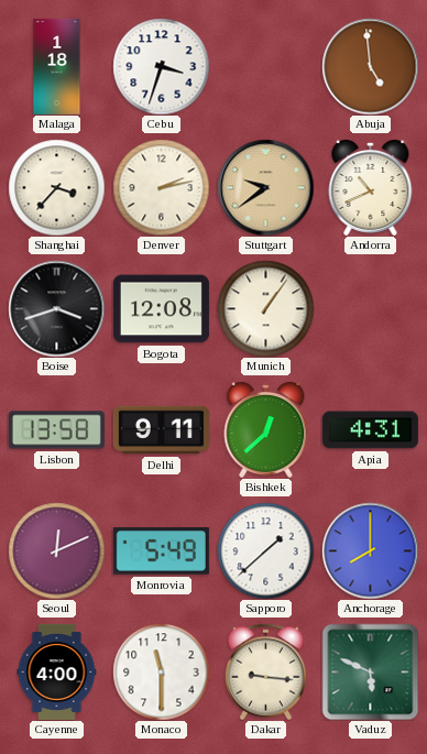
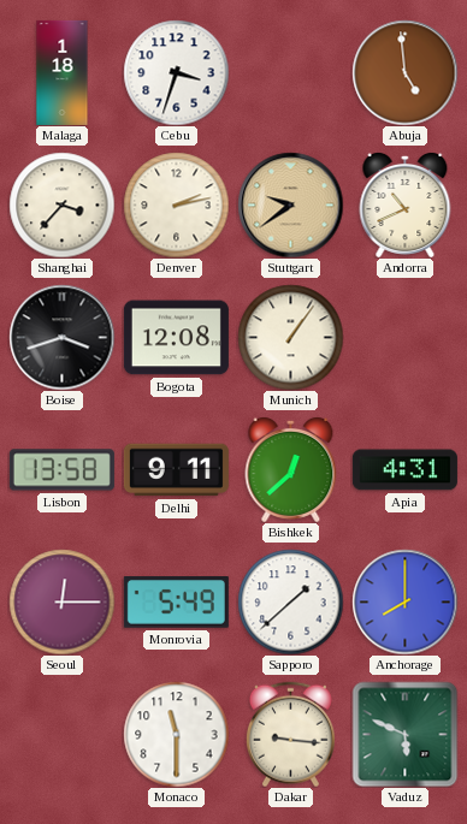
Seoul: 12:11 -> 12:15 (61, 601)
Cayenne: 4:00 -> none (57, 671)
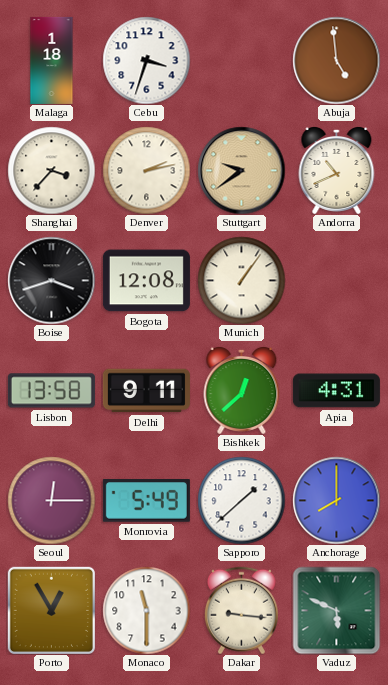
Porto: none -> 12:55 (51, 610)
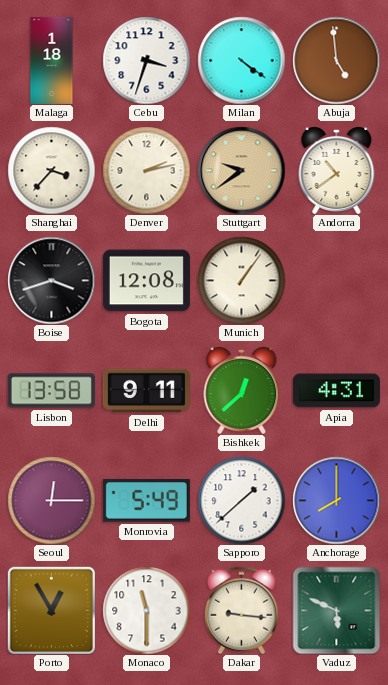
Milan: none -> 4:21 (241, 60)
Andorra: 10:41 -> 10:39 (337, 170)
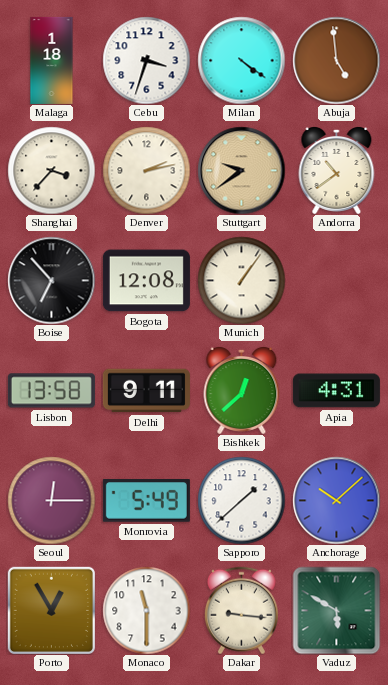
Boise: 3:42 -> 6:53 (51, 280)
Anchorage: 8:00 -> 10:08 (336, 500)
Vaduz: 5:49 -> 5:50 (336, 610)
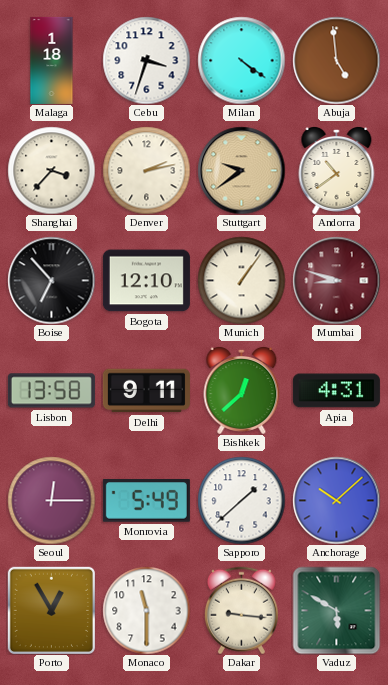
Bogota: 12:08 -> 12:10 (146, 281)
Mumbai: none -> 8:48 (336, 280)
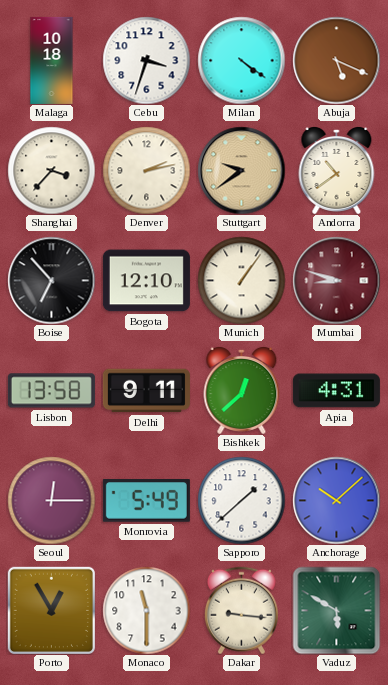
Malaga: 1:18 -> 10:18 (52, 60)
Abuja: 4:59 -> 5:19 (336, 60)
